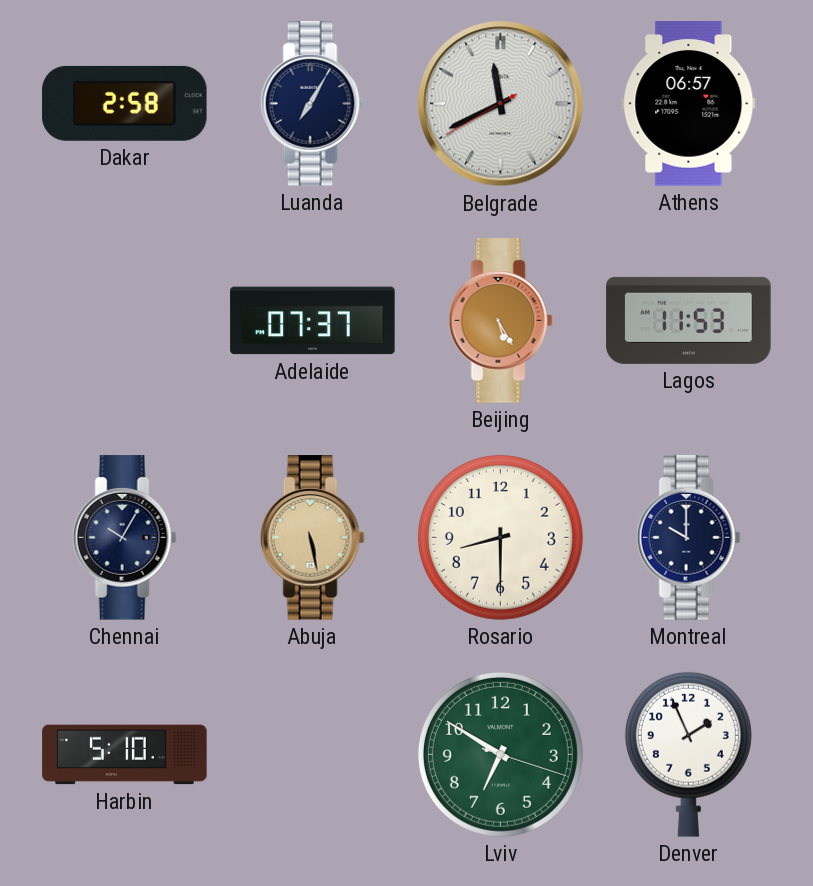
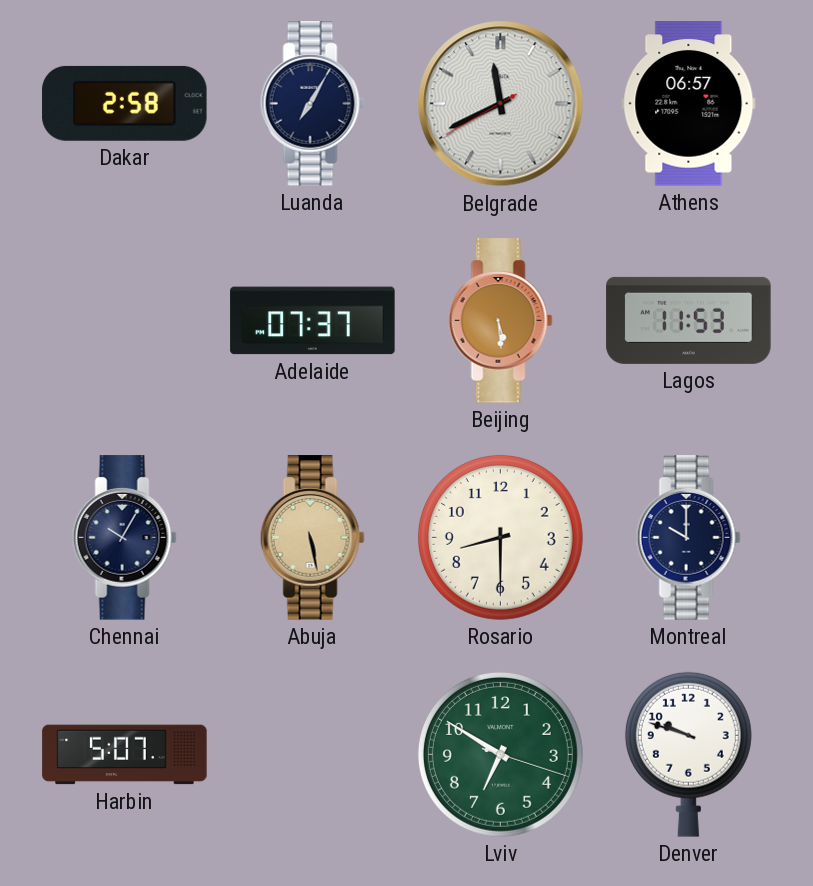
Beijing: 5:25 -> 5:29 (500, 321)
Harbin: 5:10 -> 5:07 (125, 755)
Denver: 1:56 -> 9:48 (688, 754)
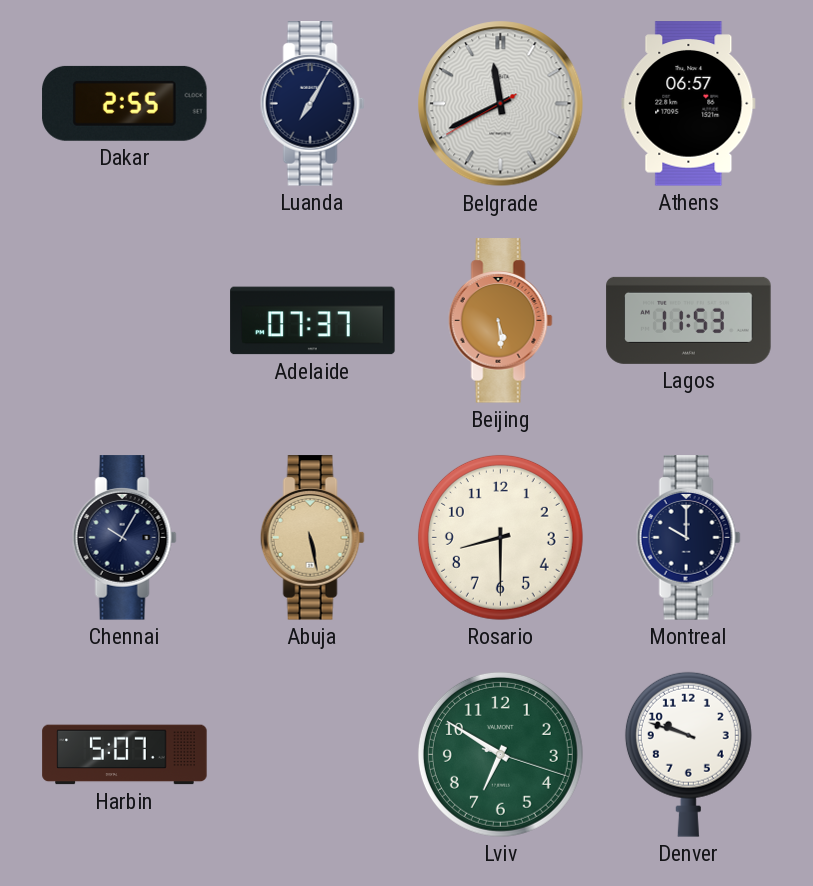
Dakar: 2:58 -> 2:55 (125, 103)
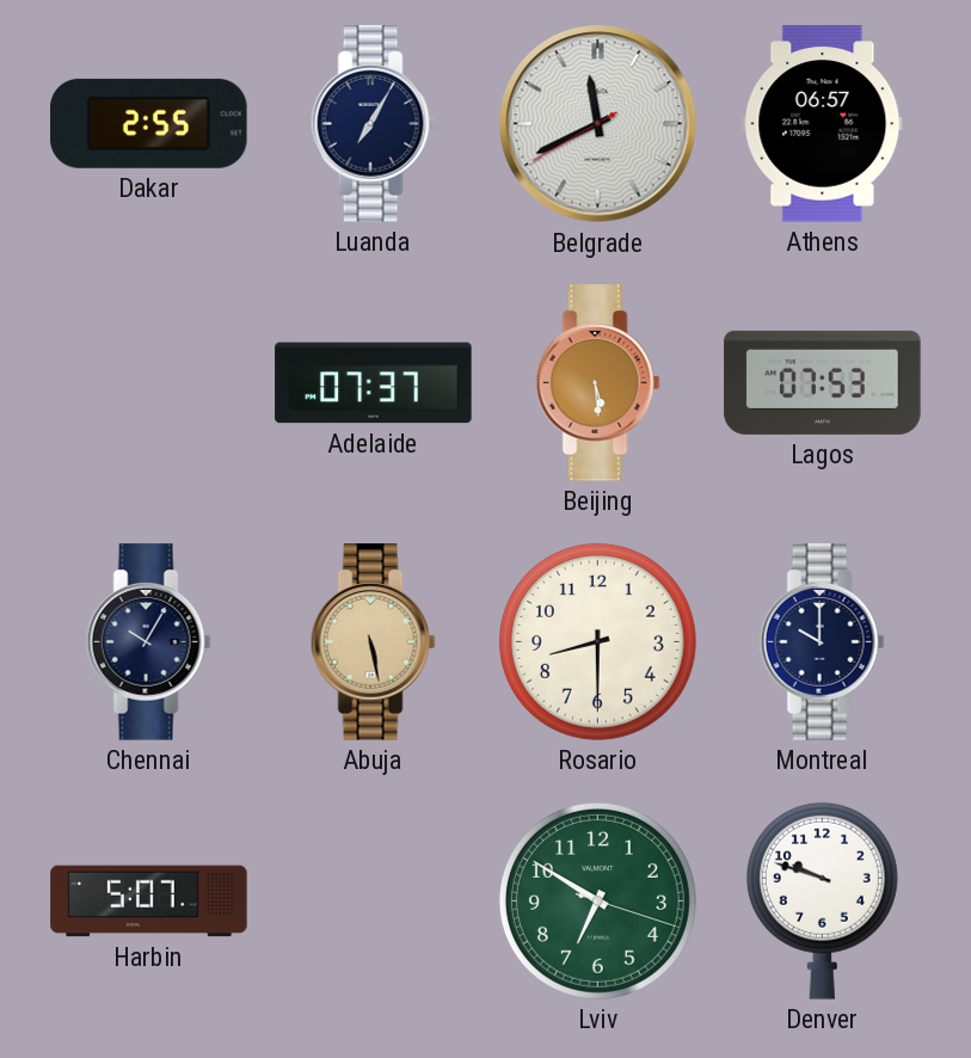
Lagos: 11:53 -> 07:53 (823, 382)
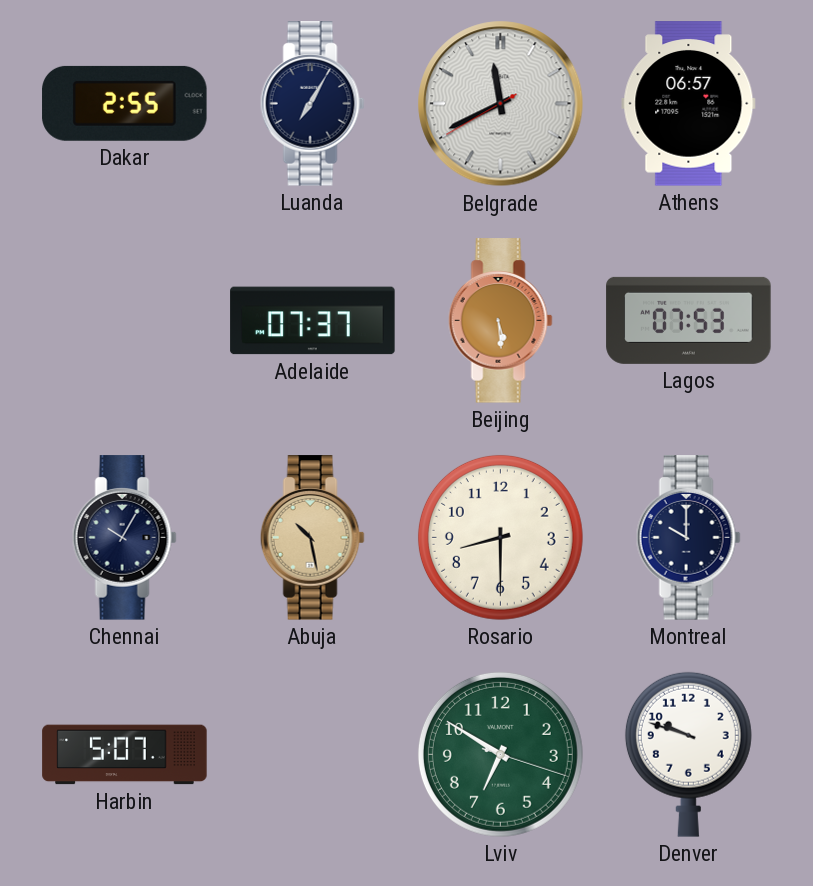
Abuja: 5:28 -> 10:28 (312, 538)
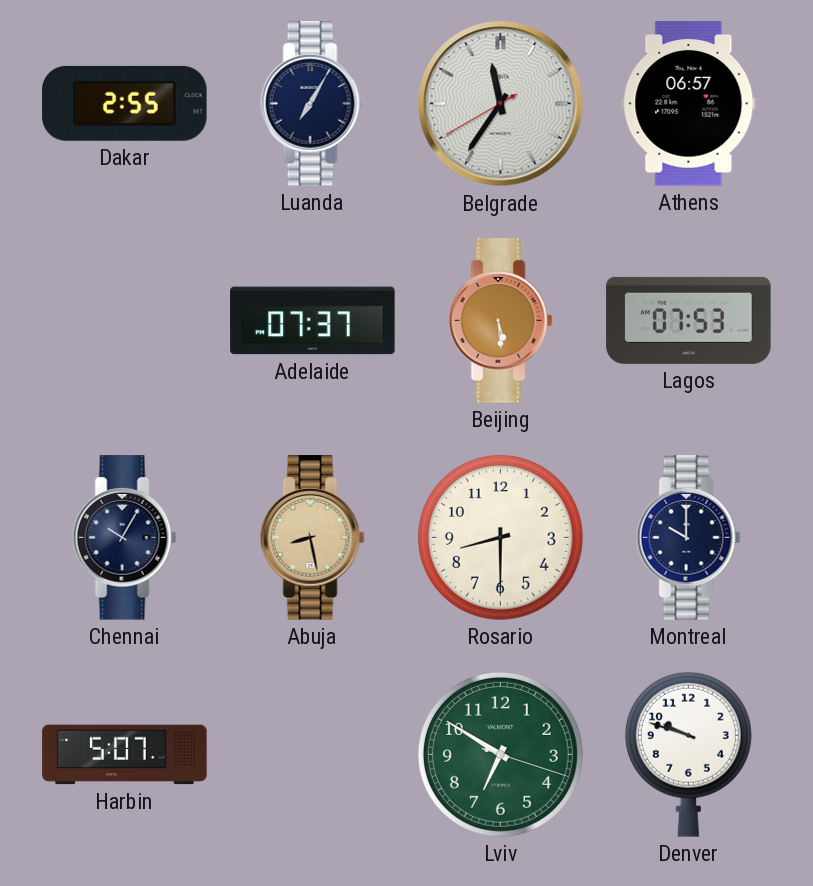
Belgrade: 11:40 -> 11:35 (501, 104)
Abuja: 10:28 -> 8:28 (312, 538)
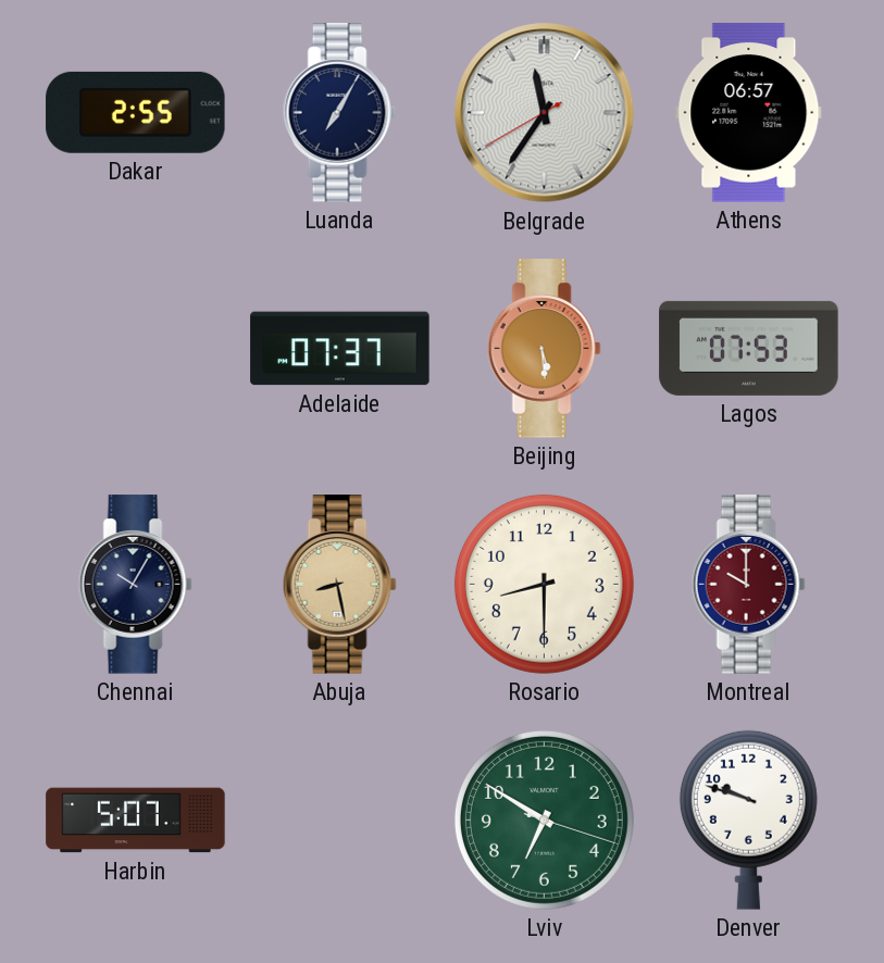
Montreal dial: navy -> burgundy (748, 585)
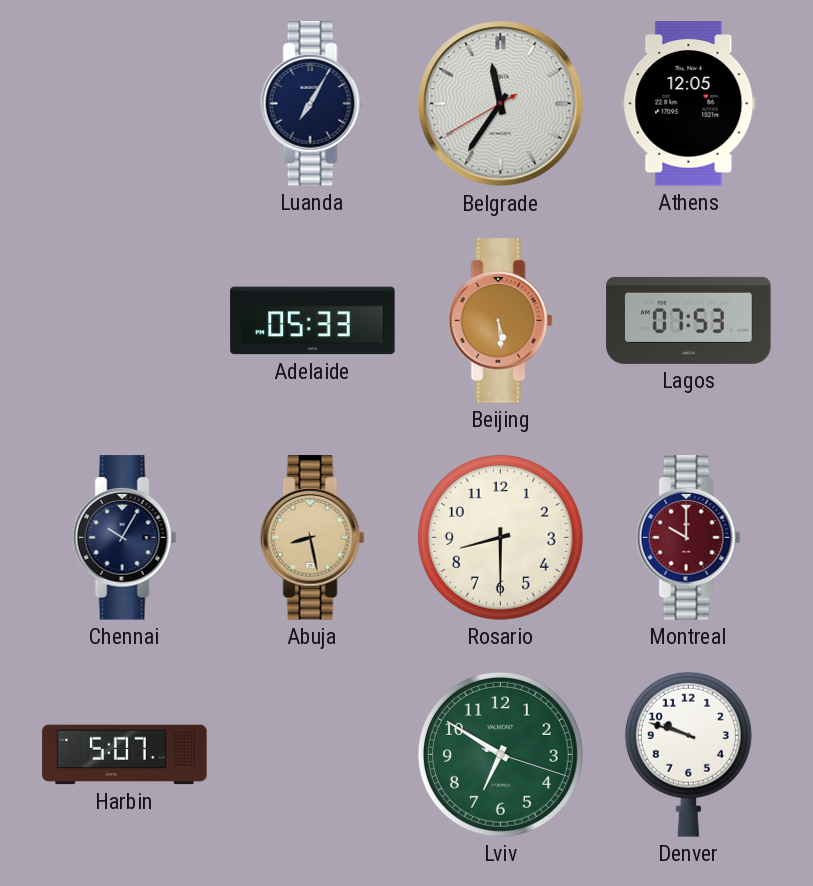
Dakar: 2:55 -> none (136, 112)
Athens: 06:57 -> 12:05 (689, 104)
Adelaide: 07:37 -> 05:33 (313, 321)
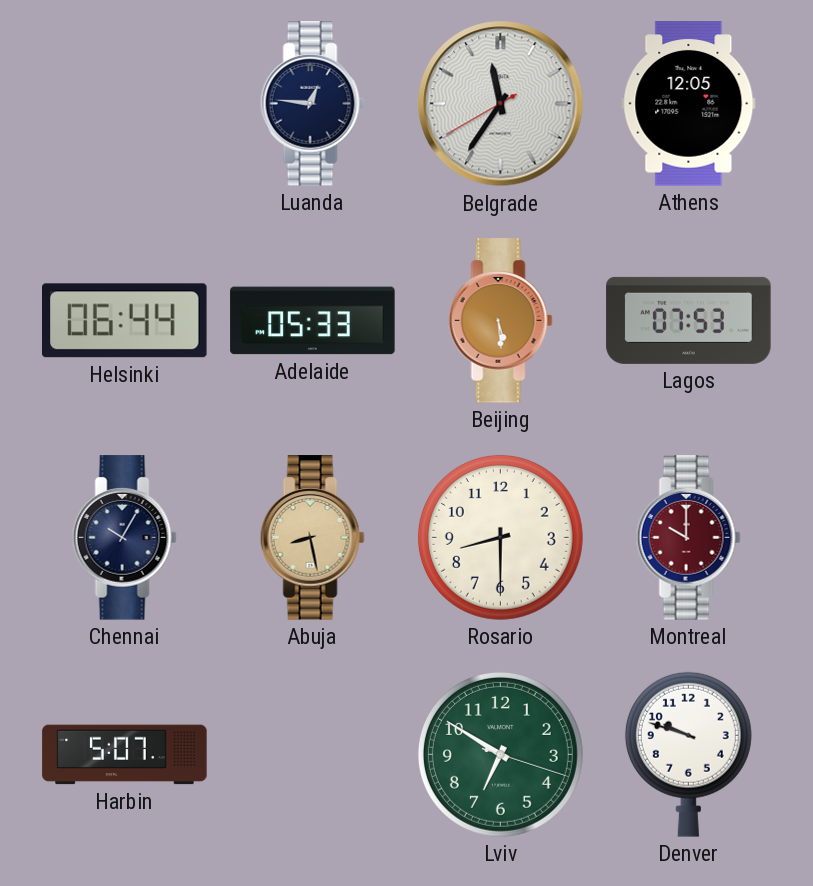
Luanda: 7:05 -> 12:46 (312, 104)
Helsinki: none -> 06:44 (125, 321)
